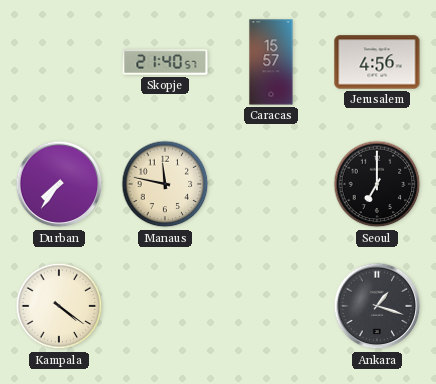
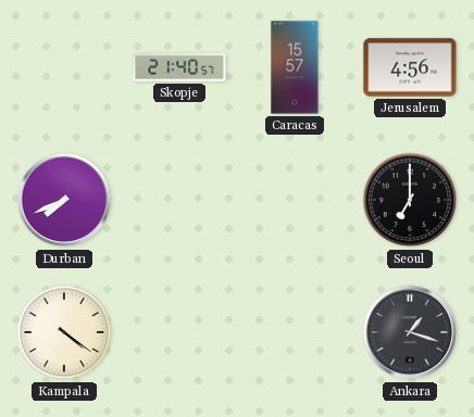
Durban: 7:36 -> 7:41 (64, 200)
Manaus: 11:47 -> none (165, 184)
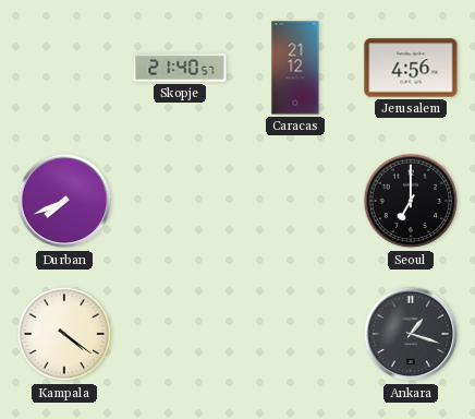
Caracas: 15:57 -> 21:12 (295, 68)
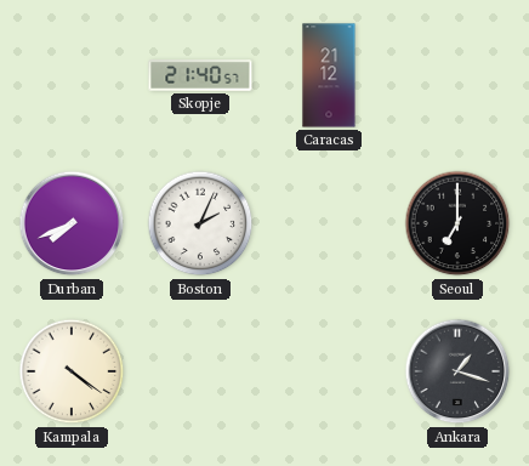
Jerusalem: 4:56 -> none (411, 68)
Boston: none -> 2:04 (200, 223)
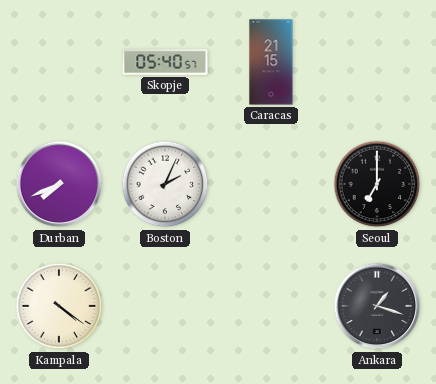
Skopje: 21:40 -> 05:40 (165, 62)
Caracas: 21:12 -> 21:15 (271, 62)
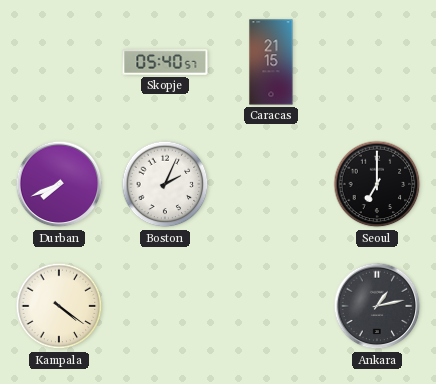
Ankara: 1:18 -> 1:13 (377, 306)
